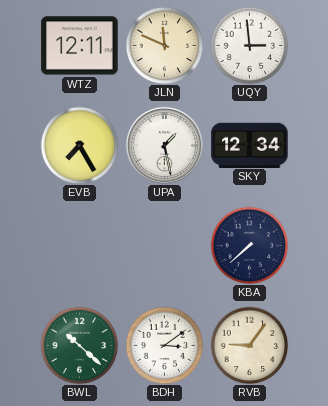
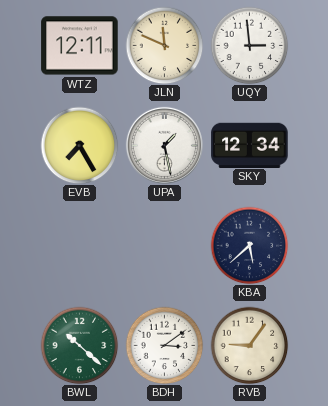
KBA: 7:38 -> 5:38 (249, 245)
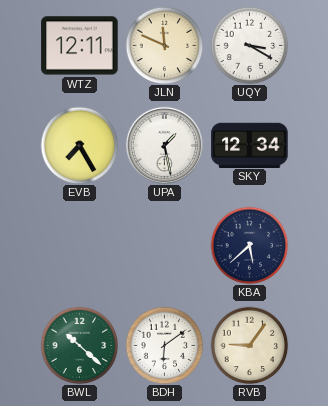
UQY: 2:59 -> 3:20 (249, 45)
BDH: 3:09 -> 6:09 (164, 345)
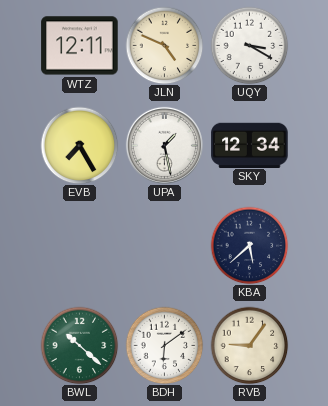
JLN: 11:49 -> 4:49 (164, 45)
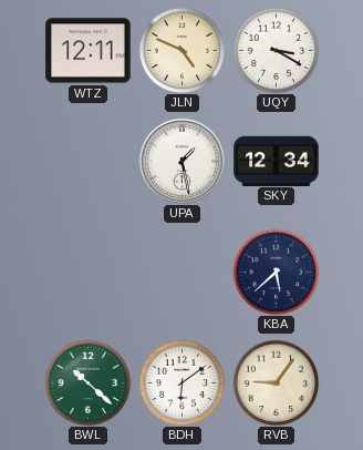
EVB: 7:25 -> none (79, 145)
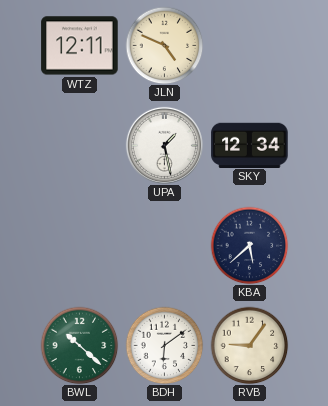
UQY: 3:20 -> none (276, 50)
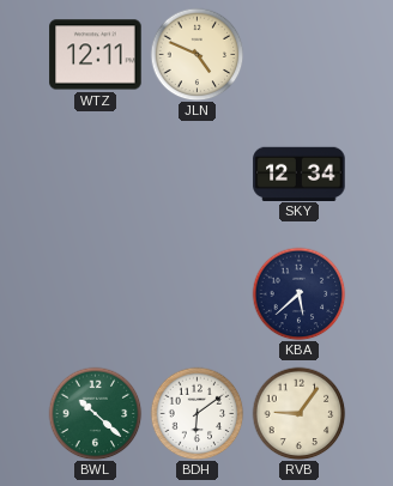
UPA: 1:28 -> none (164, 145)
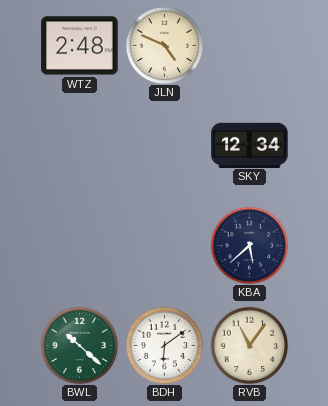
WTZ: 12:11 -> 2:48 (80, 46)
RVB: 9:06 -> 11:06 (249, 345)
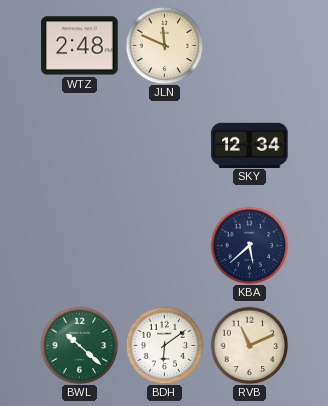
JLN: 4:49 -> 11:49 (164, 45)
RVB: 11:06 -> 11:11 (249, 345)
